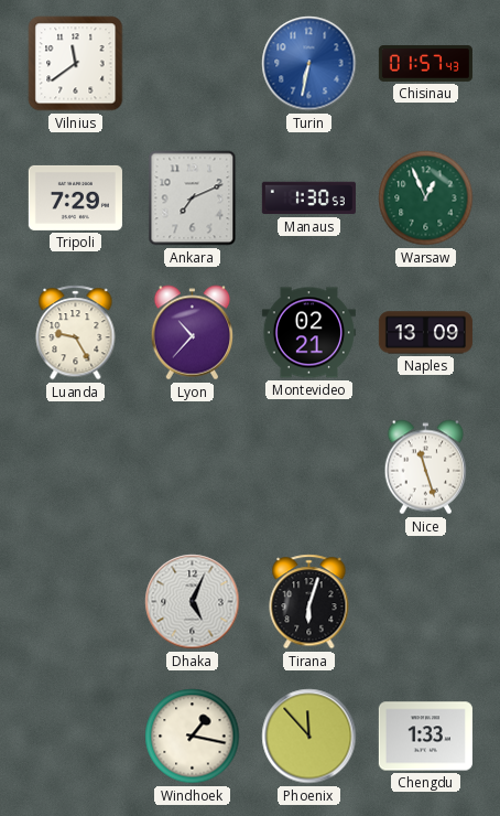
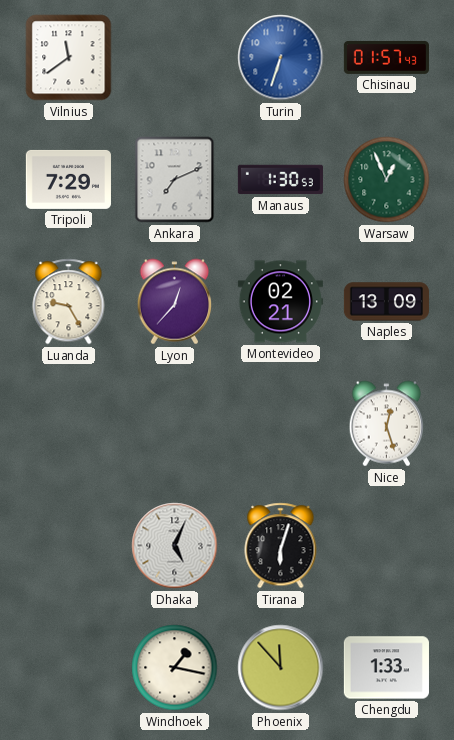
Turin: 6:32 -> 6:33 (281, 58)
Lyon: 10:37 -> 12:37 (175, 302)
Nice: 11:27 -> 12:27 (387, 424)
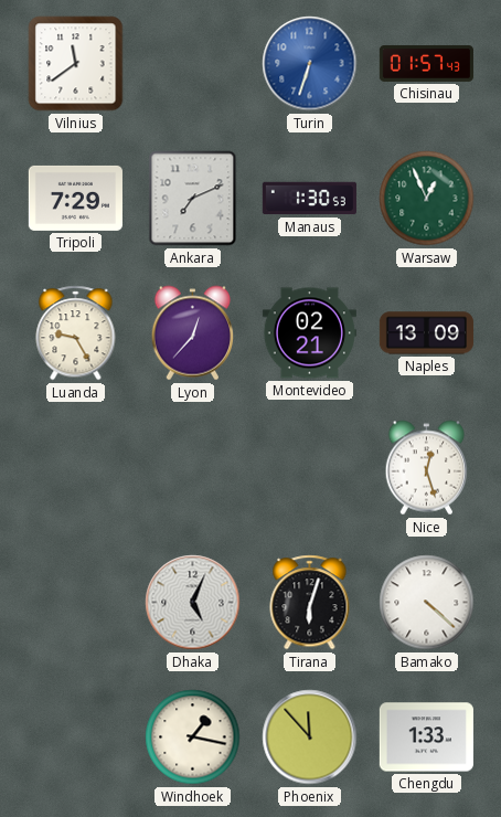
Bamako: none -> 4:22 (427, 603)
